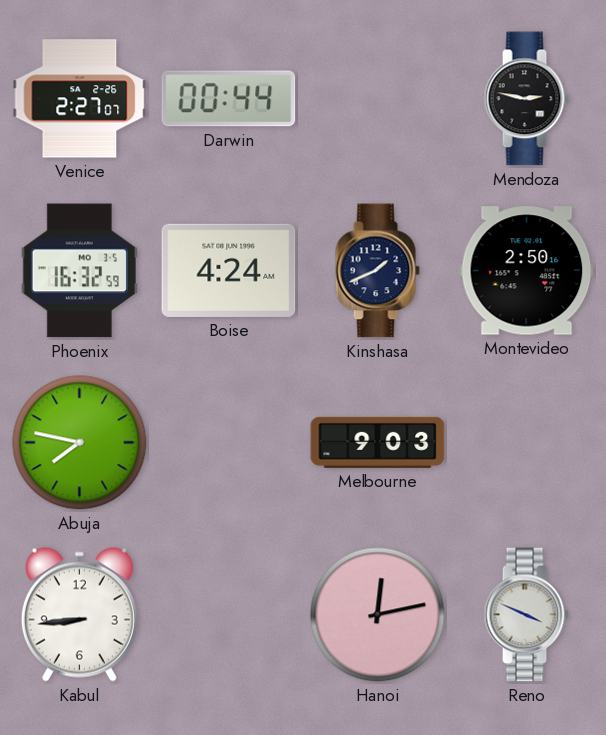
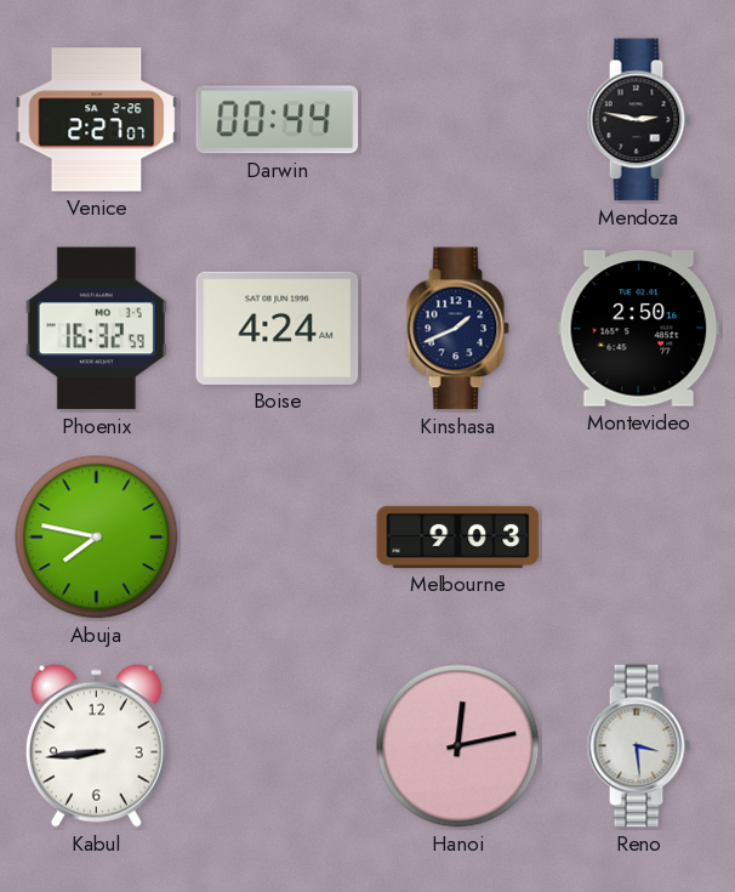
Reno: 3:49 -> 3:29 (638, 746)
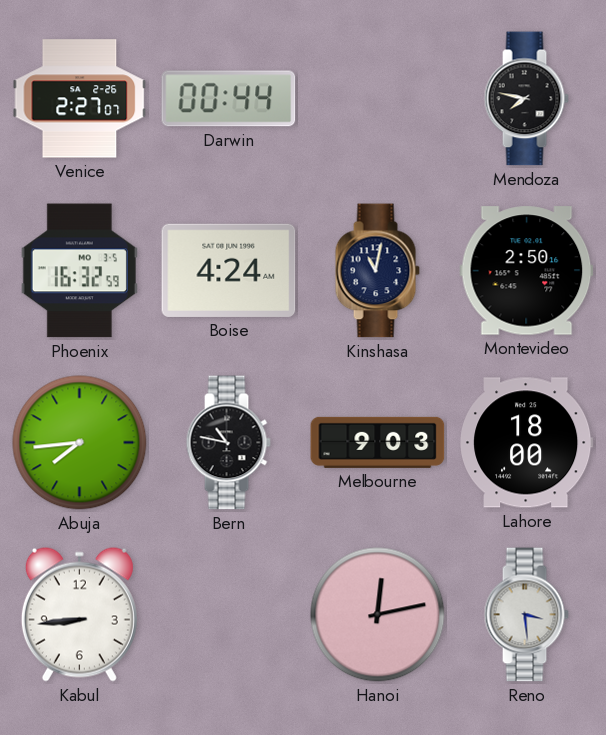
Mendoza: 2:47 -> 7:47 (526, 99)
Kinshasa: 1:41 -> 11:02 (377, 271)
Abuja: 7:47 -> 7:44 (80, 443)
Bern: none -> 10:47 (228, 443)
Lahore: none -> 18:00 (527, 443)
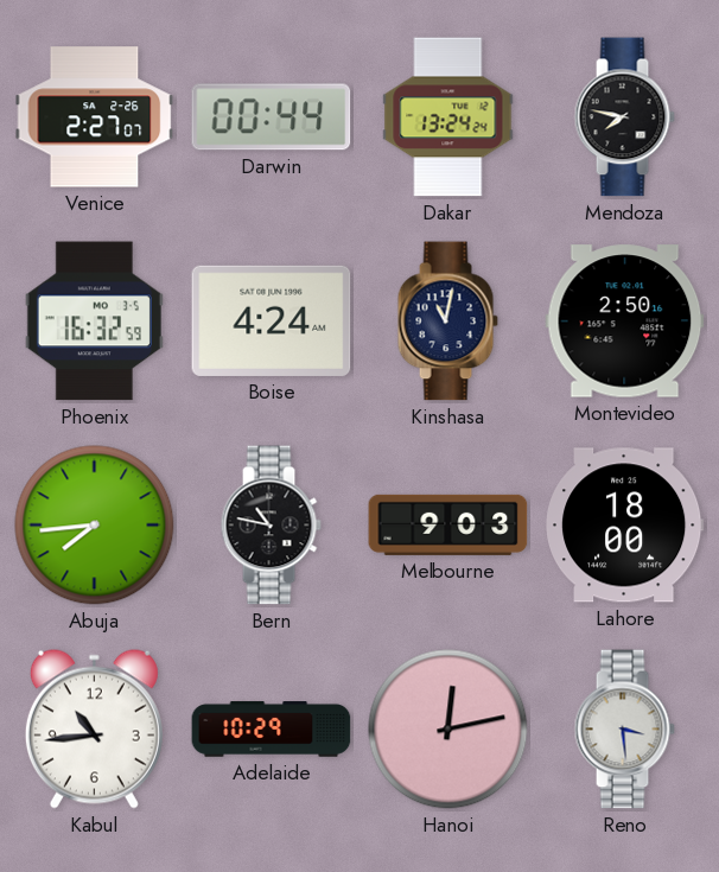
Dakar: none -> 13:24 (448, 117)
Kabul: 8:44 -> 10:44 (94, 728)
Adelaide: none -> 10:29 (272, 730)
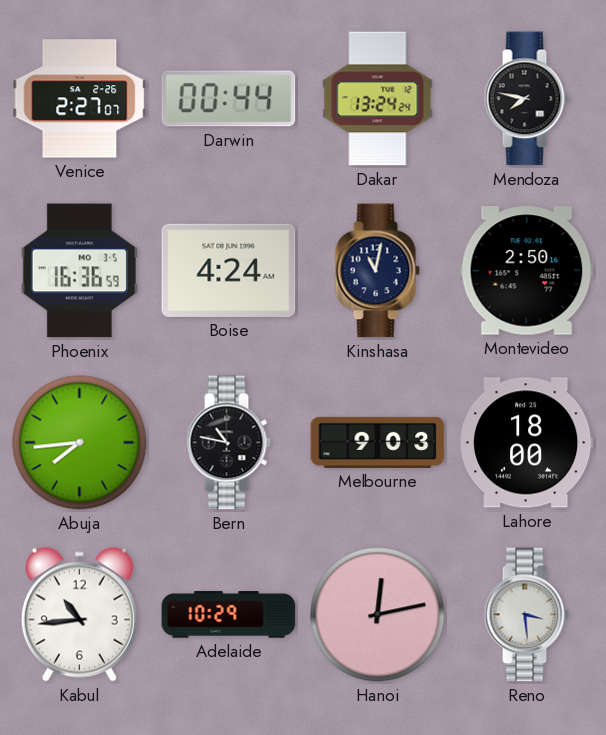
Phoenix: 16:32 -> 16:36 (79, 271)
